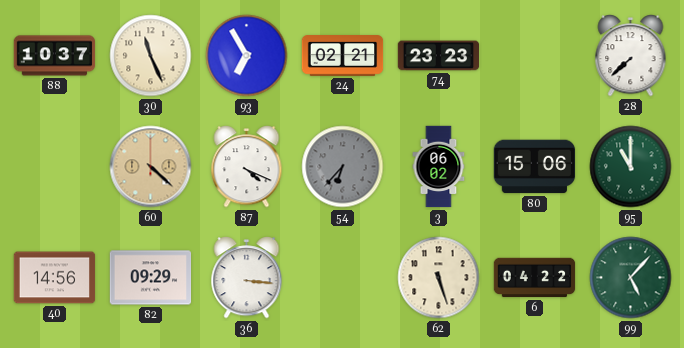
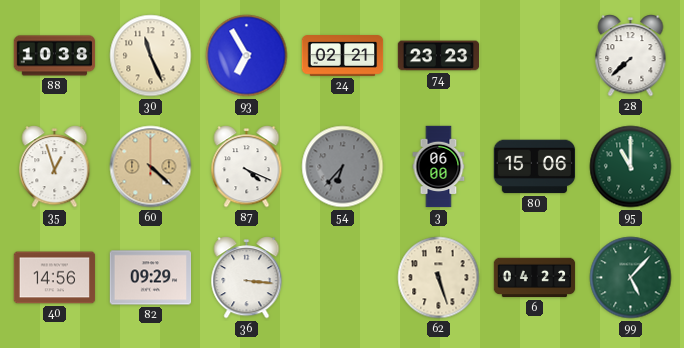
88: 10:37 -> 10:38 (55, 56)
35: none -> 12:57 (55, 167)
3: 06:02 -> 06:00 (439, 167)
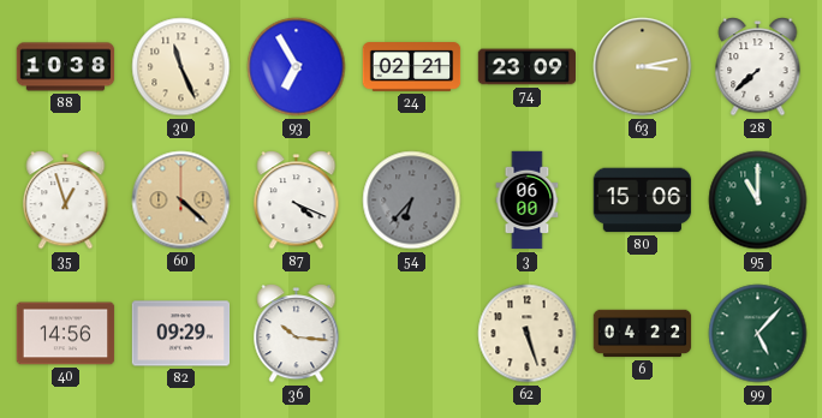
74: 23:23 -> 23:09 (528, 67)
63: none -> 3:13 (643, 67)
36: 3:16 -> 10:16 (297, 334)
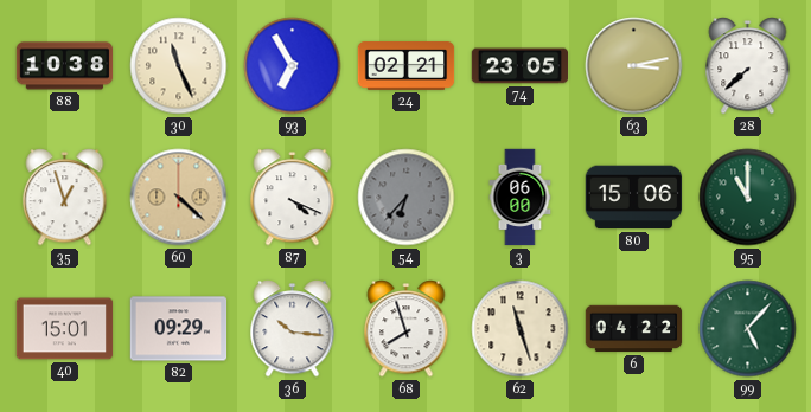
74: 23:09 -> 23:05 (521, 66)
40: 14:56 -> 15:01 (65, 329)
68: none -> 7:57 (407, 329)
62: 5:27 -> 11:27 (521, 329)
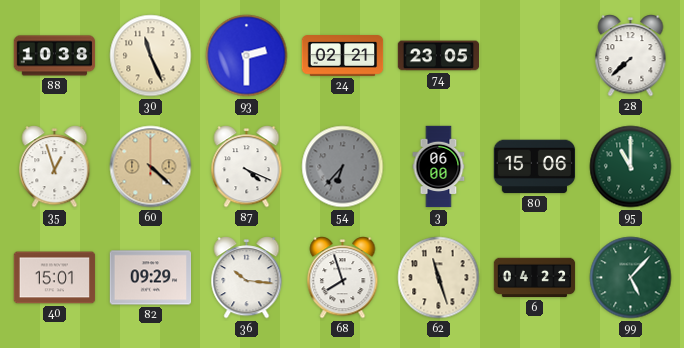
93: 6:55 -> 2:30 (247, 56)
63: 3:13 -> none (634, 66)
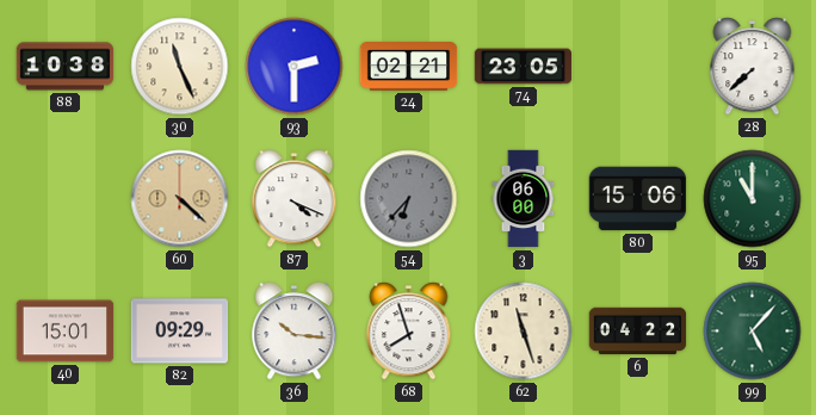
35: 12:57 -> none (55, 167)
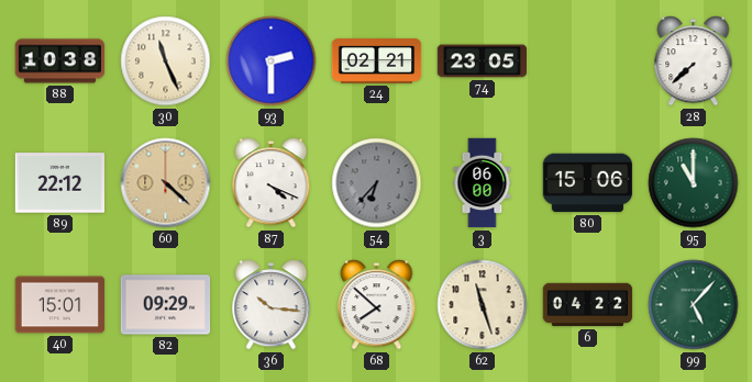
89: none -> 22:12 (60, 183)
68: 7:57 -> 7:52 (377, 305)
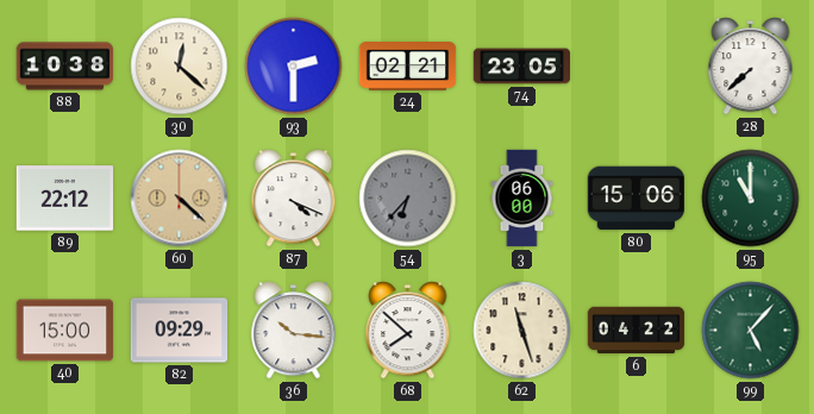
30: 11:26 -> 12:22 (180, 67)
40: 15:01 -> 15:00 (65, 331)
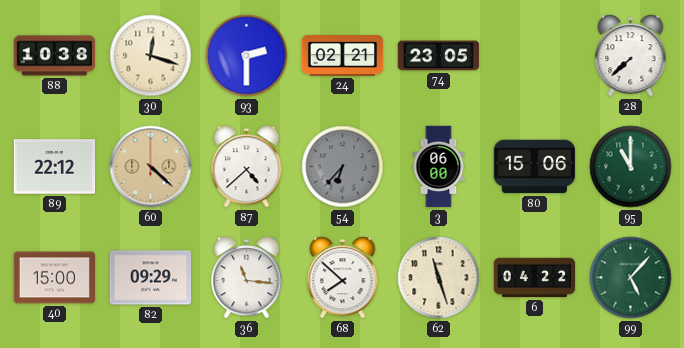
30: 12:22 -> 12:18 (151, 56)
87: 4:19 -> 4:38 (247, 167)
36: 10:16 -> 11:16 (247, 278)
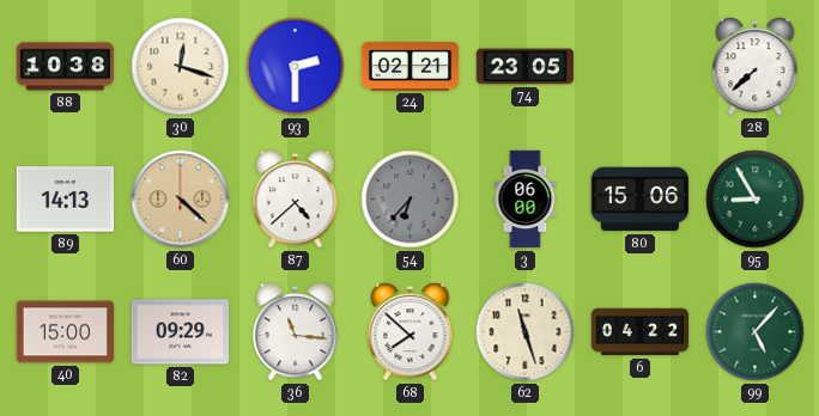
89: 22:12 -> 14:13 (66, 200)
95: 11:00 -> 8:55 (756, 200)
